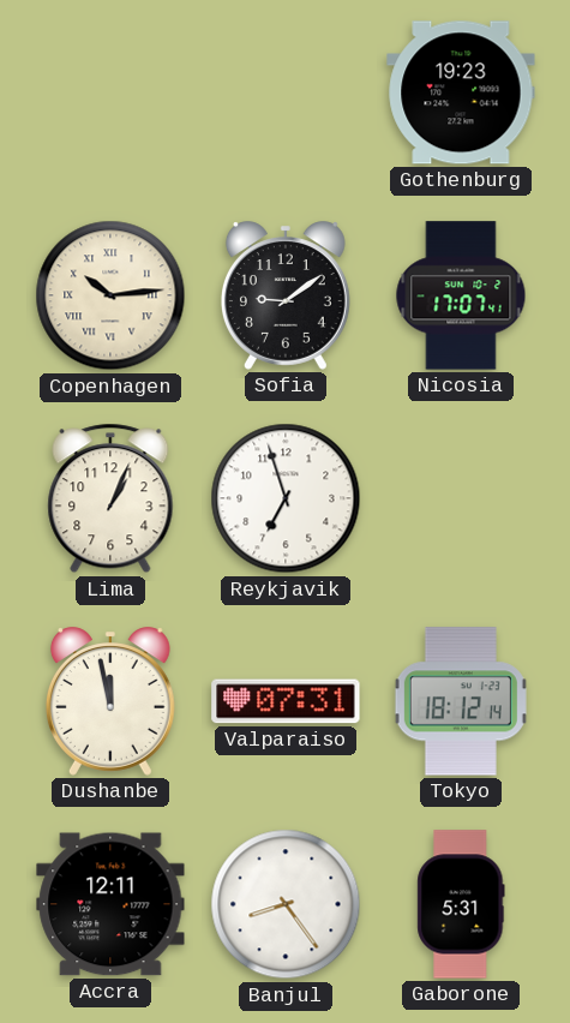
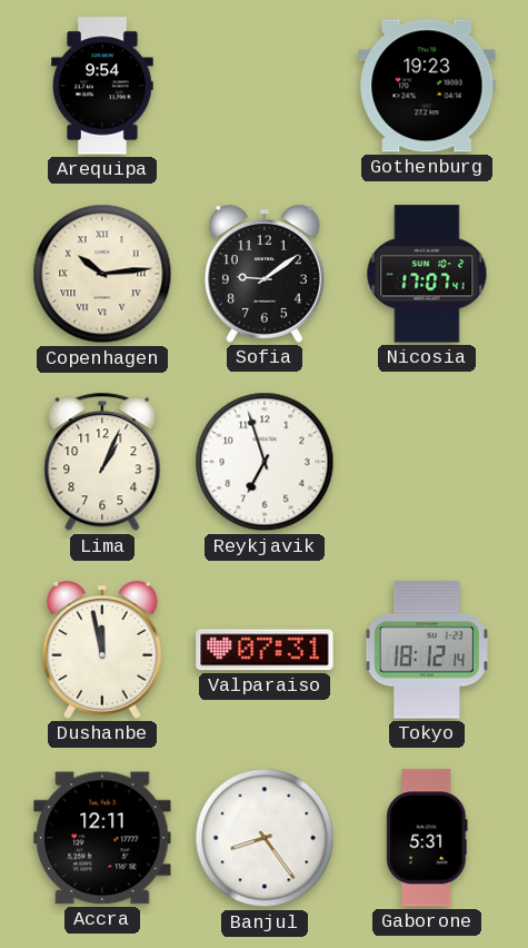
Arequipa: none -> 9:54 (102, 86)
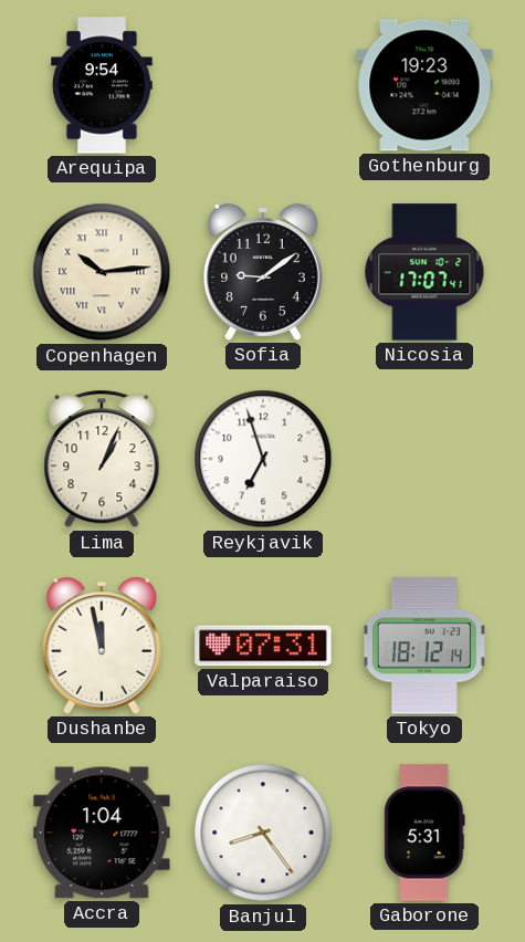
Accra: 12:11 -> 1:04 (102, 833)
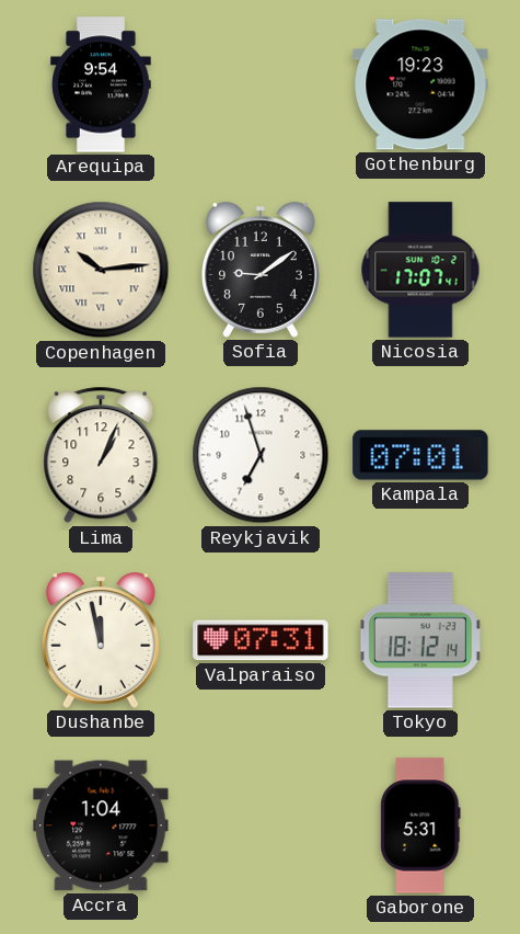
Kampala: none -> 07:01 (420, 455)
Banjul: 8:24 -> none (263, 833)
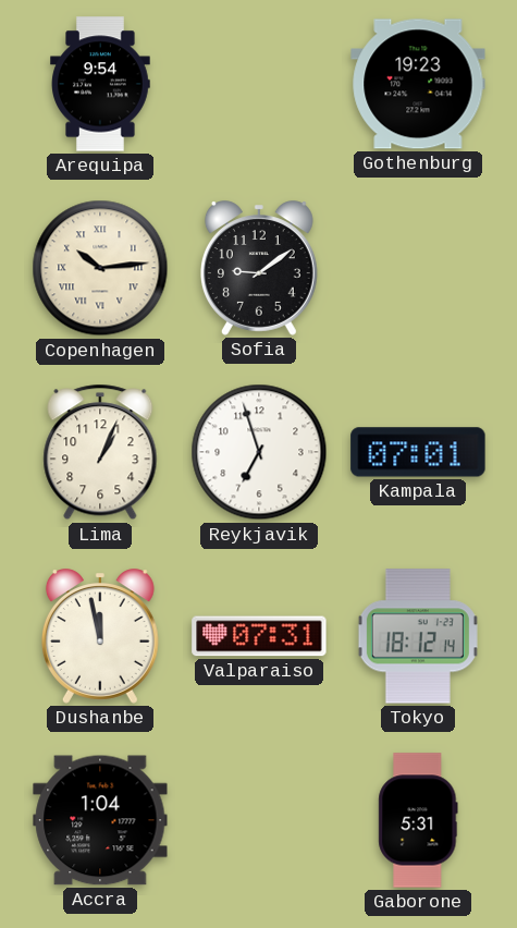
Nicosia: 17:07 -> none (420, 270)
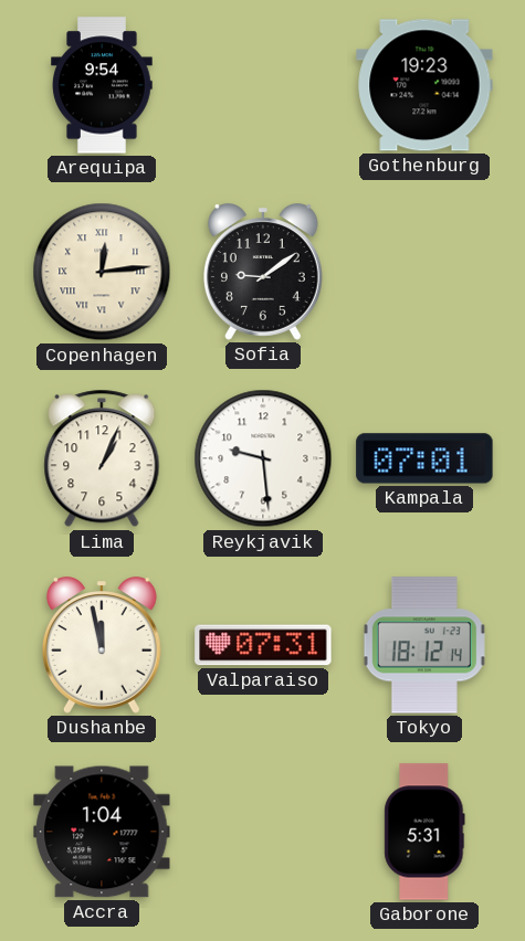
Copenhagen: 10:14 -> 12:14 (102, 272)
Reykjavik: 6:57 -> 9:29 (263, 458)
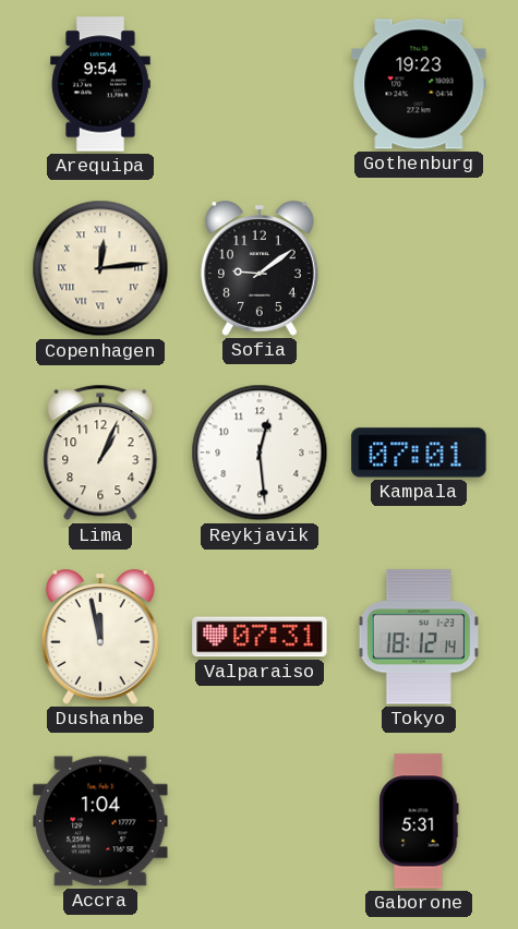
Reykjavik: 9:29 -> 12:29 (260, 453)
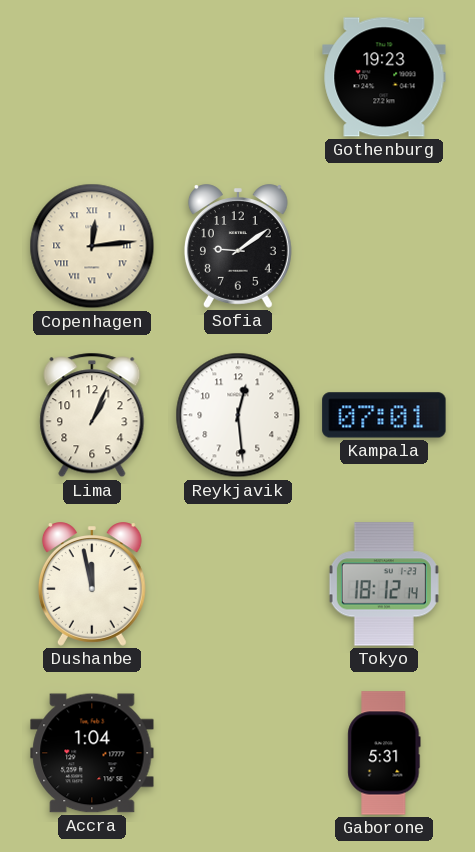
Arequipa: 9:54 -> none (100, 84)
Valparaiso: 07:31 -> none (260, 637)
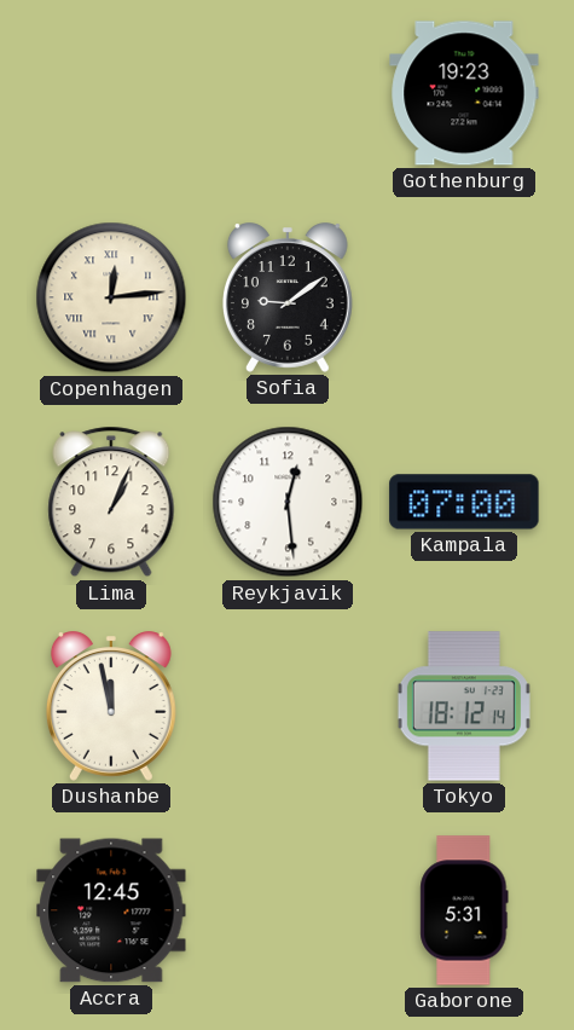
Kampala: 07:01 -> 07:00 (464, 502)
Accra: 1:04 -> 12:45 (111, 910)
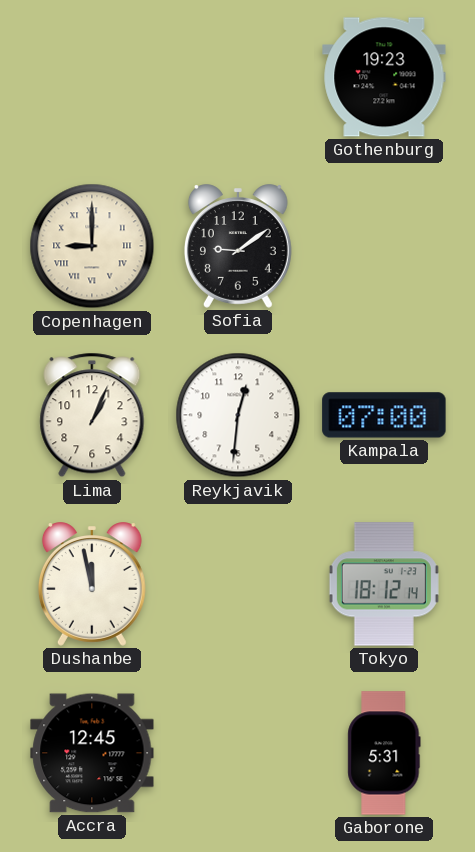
Copenhagen: 12:14 -> 9:00 (92, 246)
Reykjavik: 12:29 -> 12:31 (238, 415)
